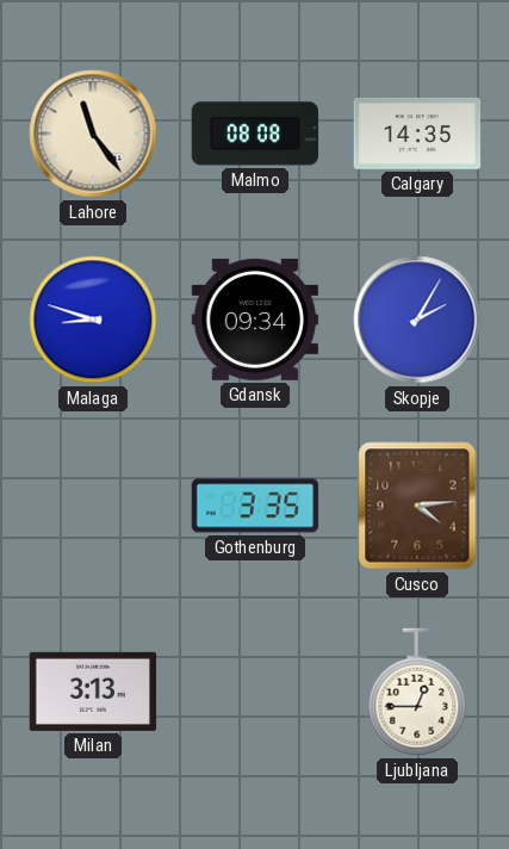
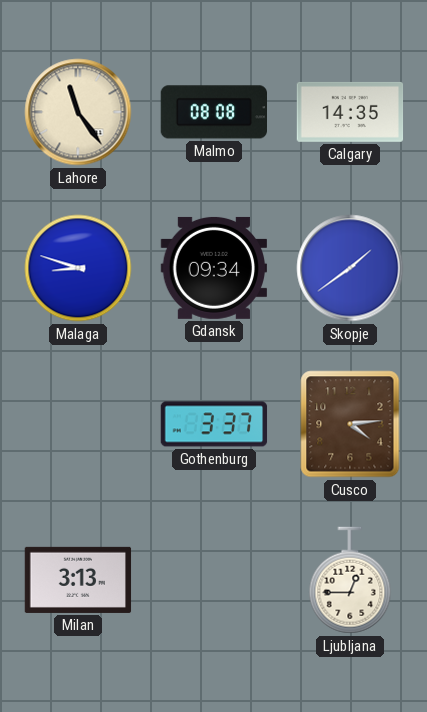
Skopje: 2:05 -> 1:39 (350, 268)
Gothenburg: 3:35 -> 3:37 (214, 424)
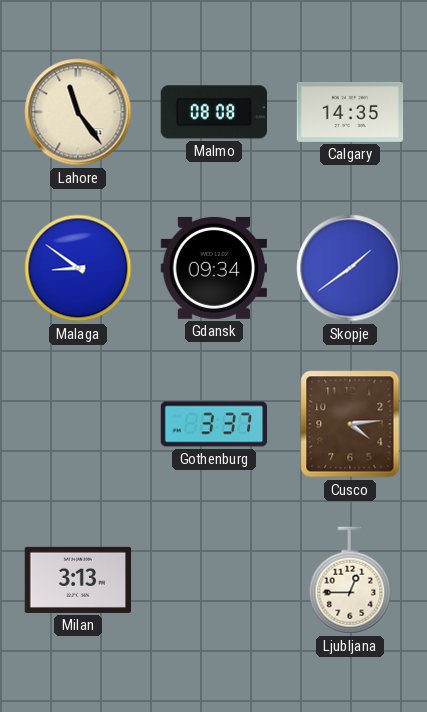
Malaga: 8:48 -> 8:51 (78, 268)
